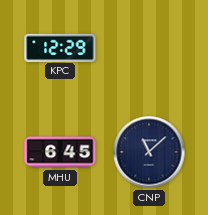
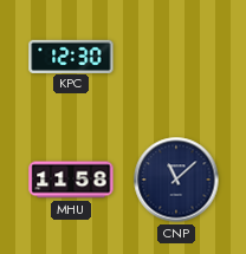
KPC: 12:29 -> 12:30 (71, 56)
MHU: 6:45 -> 11:58 (71, 180)
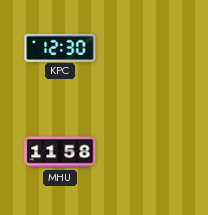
CNP: 11:08 -> none (176, 180)
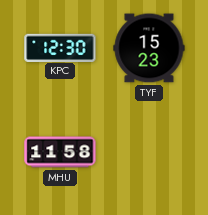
TYF: none -> 15:23 (149, 48)
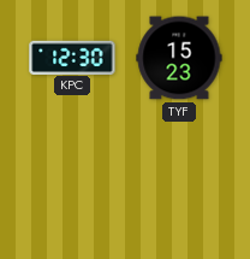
MHU: 11:58 -> none (60, 152)
